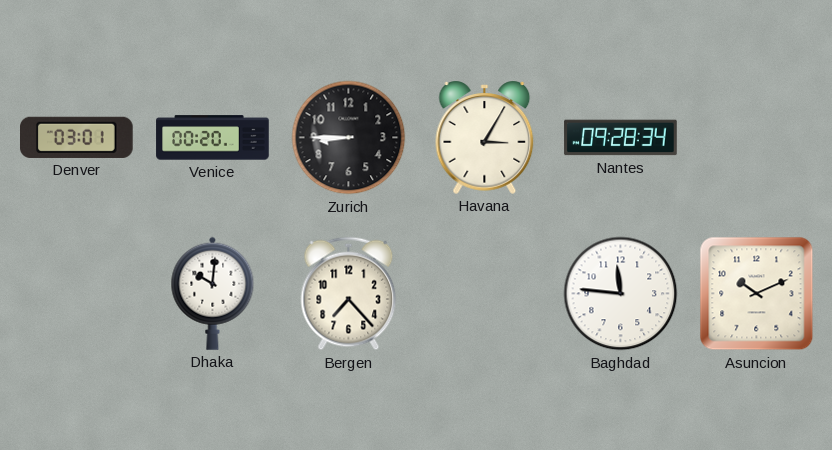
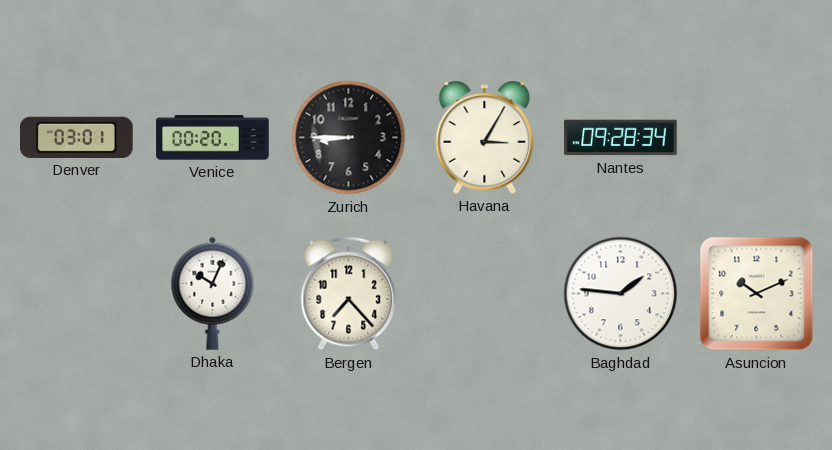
Dhaka: 10:01 -> 10:04 (213, 293)
Baghdad: 11:46 -> 1:46 (621, 294)
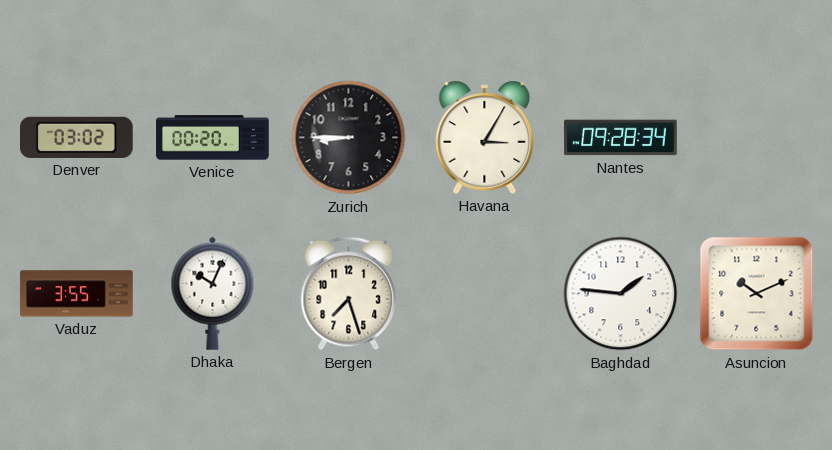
Denver: 03:01 -> 03:02 (77, 137)
Vaduz: none -> 3:55 (77, 294)
Bergen: 7:23 -> 7:27 (349, 294)
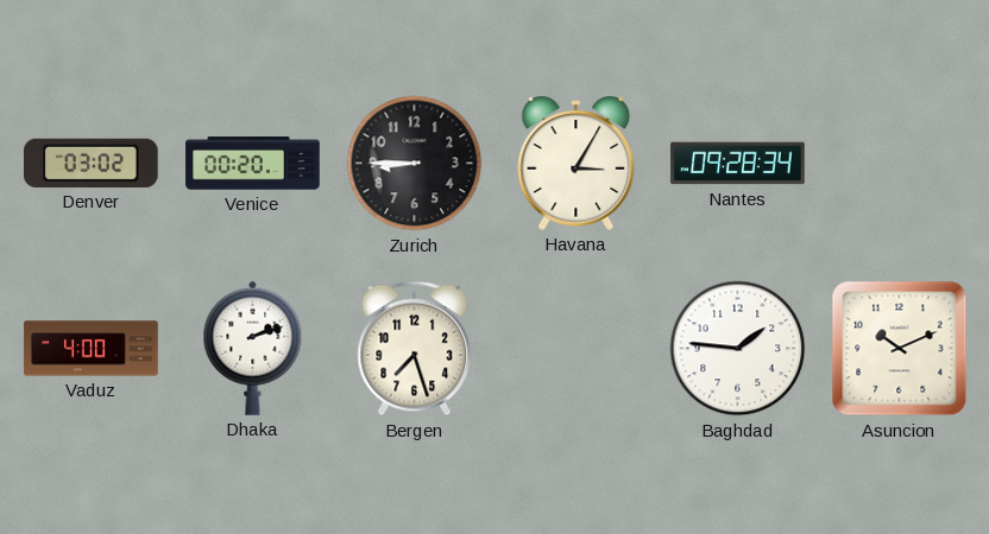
Vaduz: 3:55 -> 4:00 (92, 349)
Dhaka: 10:04 -> 2:12 (253, 348)
